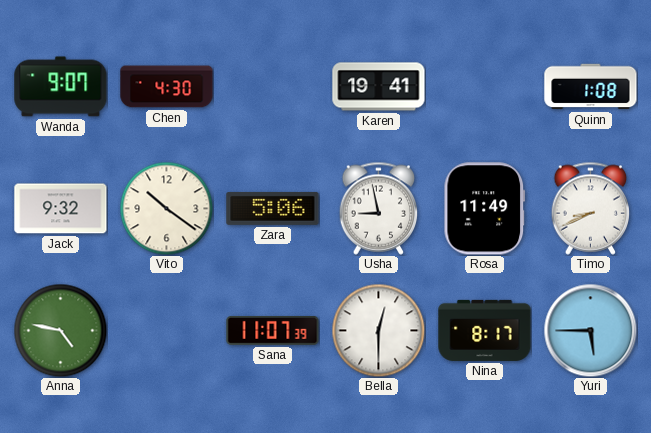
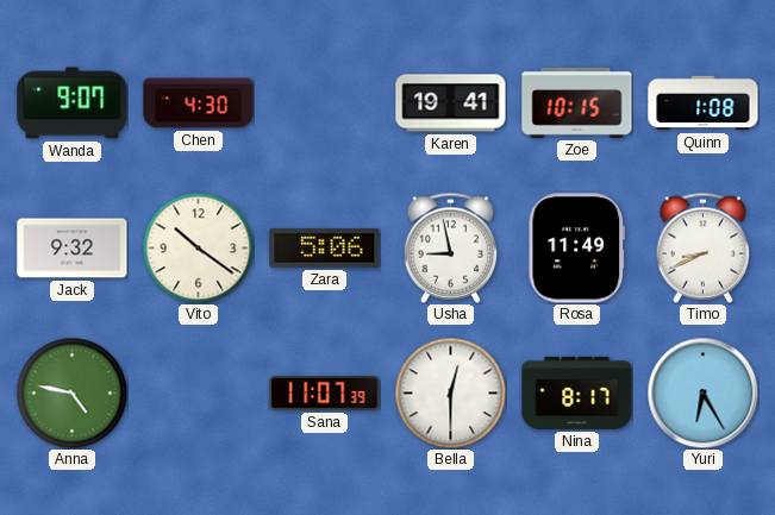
Zoe: none -> 10:15 (577, 103)
Yuri: 5:45 -> 6:25 (702, 392)
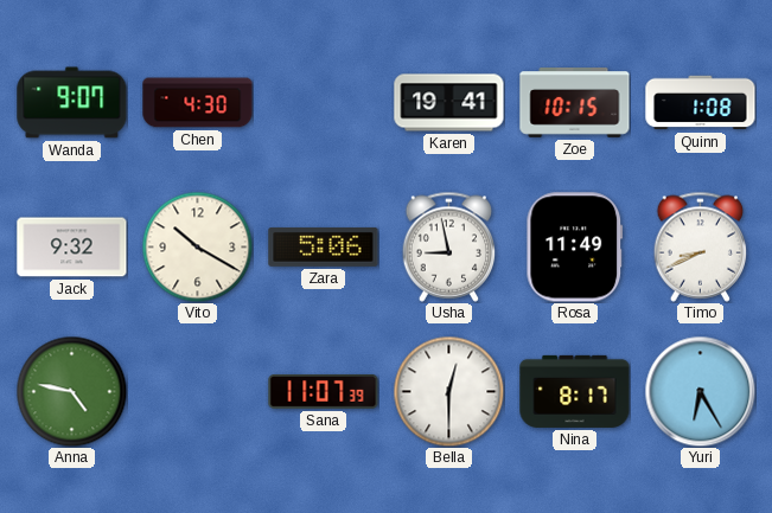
Vito: 10:21 -> 10:20 (197, 246)
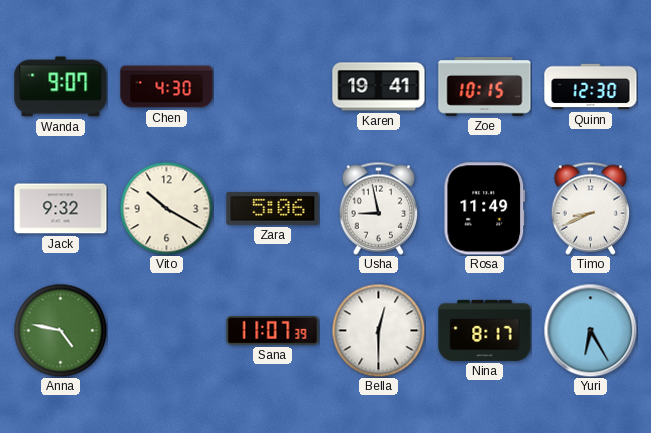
Quinn: 1:08 -> 12:30 (591, 87)
